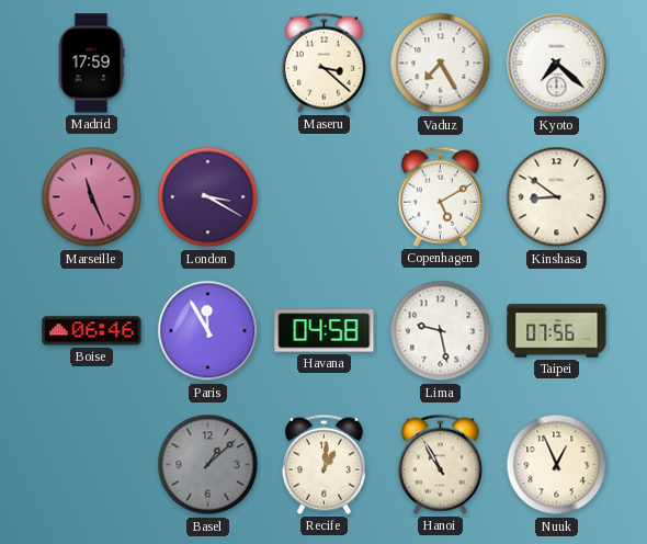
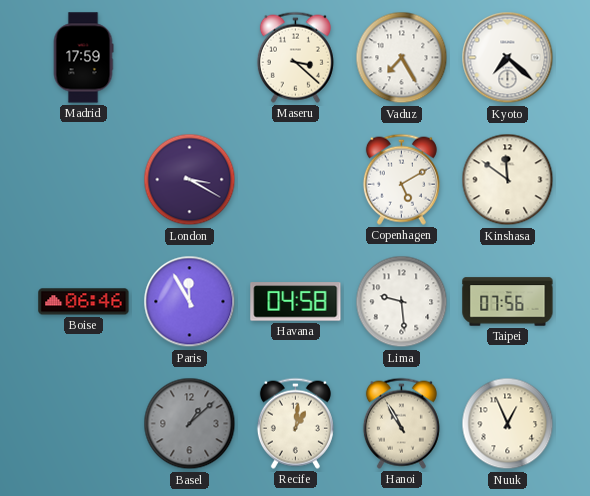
Marseille: 11:26 -> none (92, 197)
Kinshasa: 8:51 -> 11:51 (508, 180)
Lima: 9:28 -> 9:29 (402, 302)
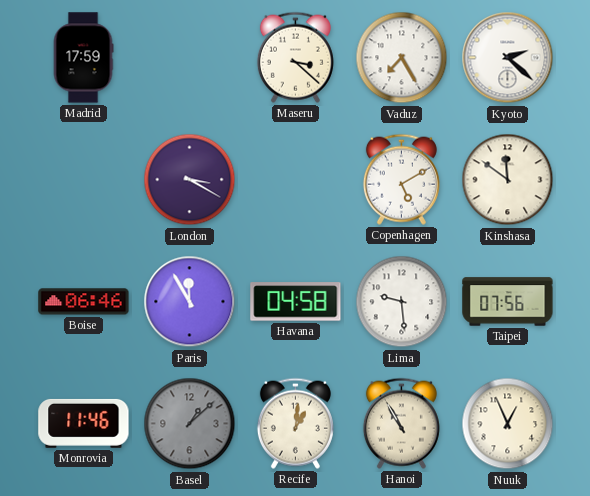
Kyoto: 7:22 -> 2:22 (508, 58)
Monrovia: none -> 11:46 (84, 423)
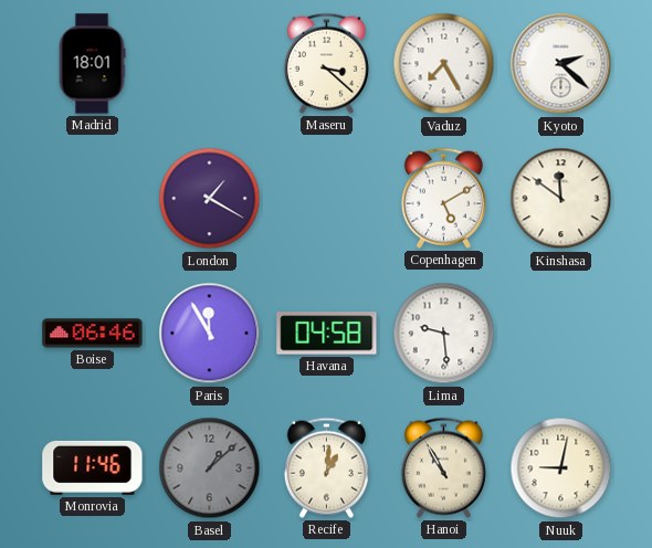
Madrid: 17:59 -> 18:01 (92, 64)
London: 3:20 -> 1:20 (210, 199)
Taipei: 07:56 -> none (508, 302)
Nuuk: 12:56 -> 9:02 (561, 468)
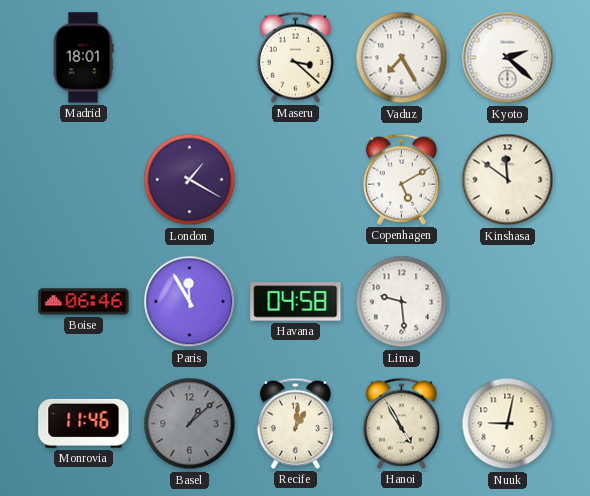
Hanoi: 10:55 -> 4:55 (401, 423)
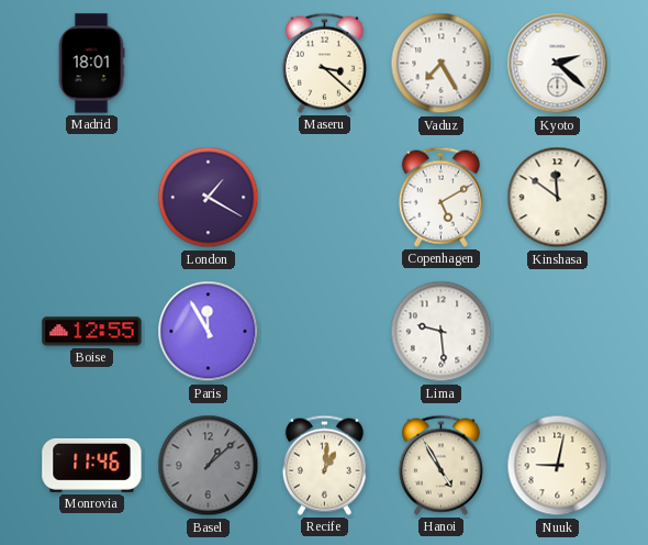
Boise: 06:46 -> 12:55 (92, 332)
Havana: 04:58 -> none (296, 302)
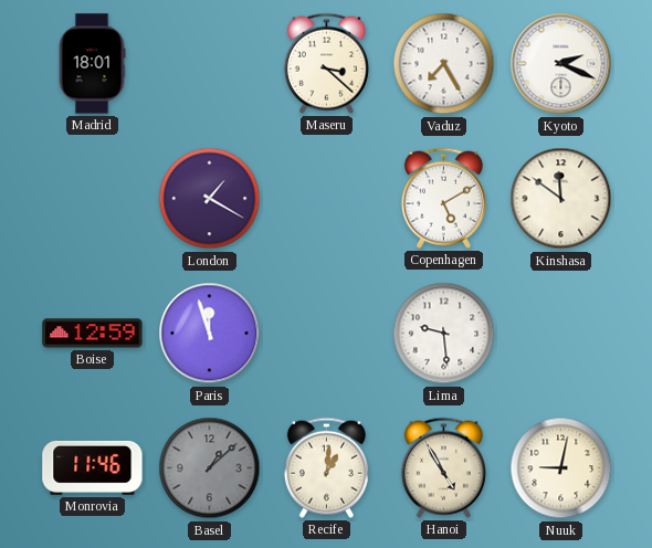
Kyoto: 2:22 -> 2:19 (561, 64)
Boise: 12:55 -> 12:59 (93, 334)
Paris: 11:55 -> 11:57 (210, 334)
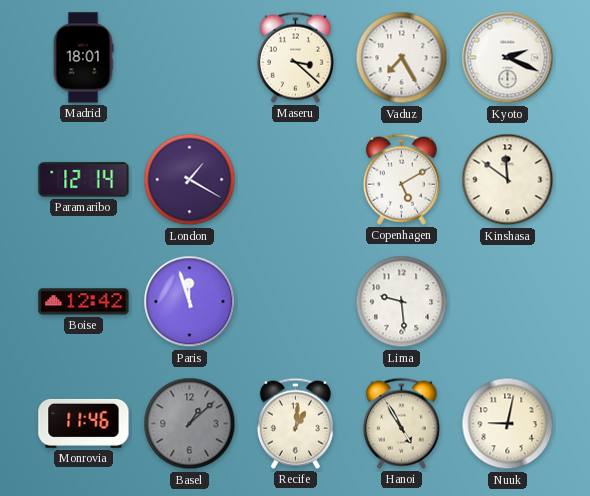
Paramaribo: none -> 12:14 (84, 180)
Boise: 12:59 -> 12:42 (84, 302)
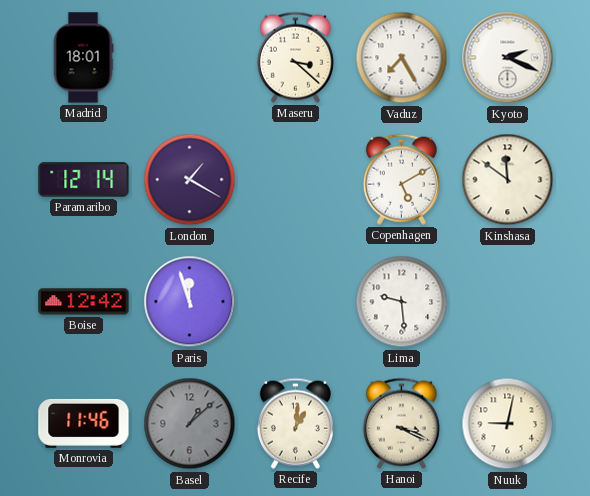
Hanoi: 4:55 -> 3:19 (401, 423)
